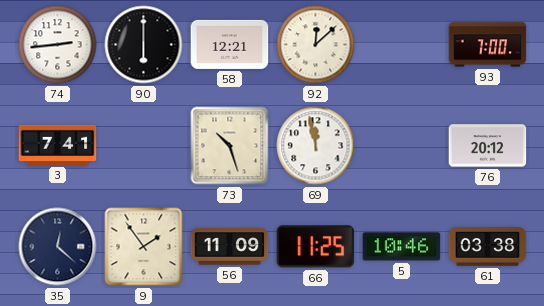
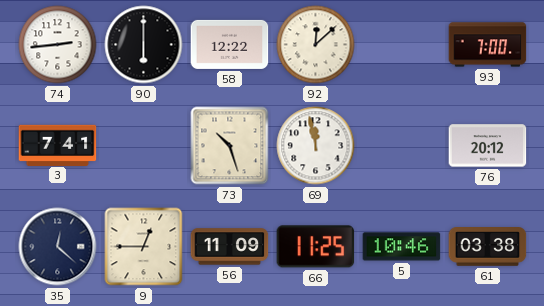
58: 12:21 -> 12:22 (230, 44)
9: 1:54 -> 12:45 (144, 247)
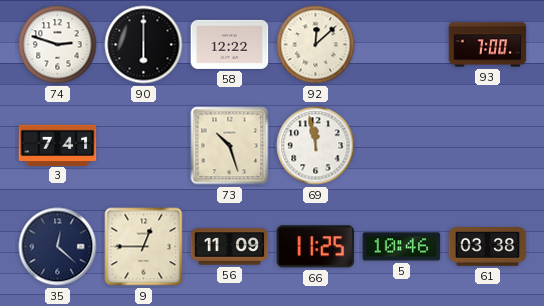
74: 2:44 -> 2:48 (58, 45)
76: 20:12 -> none (488, 146)
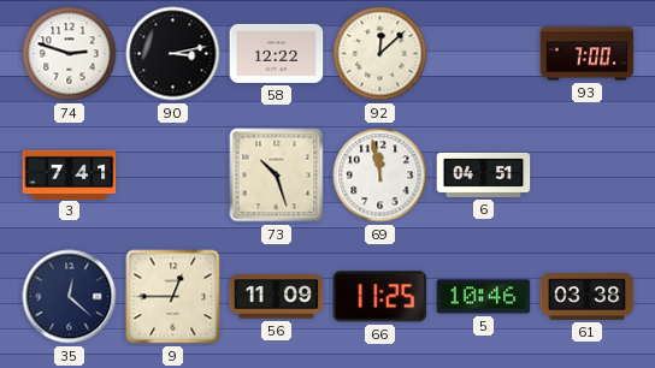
90: 6:00 -> 3:13 (173, 54)
6: none -> 04:51 (484, 174)
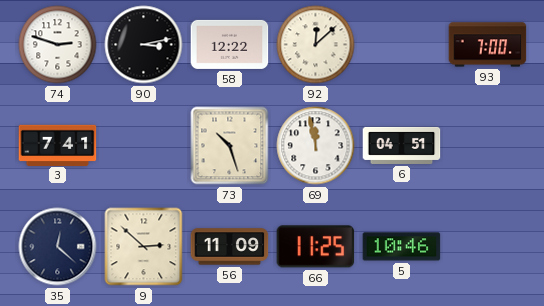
9: 12:45 -> 2:52 (144, 247)
61: 03:38 -> none (588, 297)
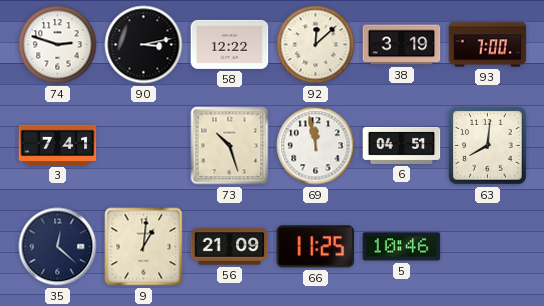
38: none -> 3:19 (402, 45)
63: none -> 8:01 (488, 146)
9: 2:52 -> 1:01 (144, 247)
56: 11:09 -> 21:09 (230, 247)
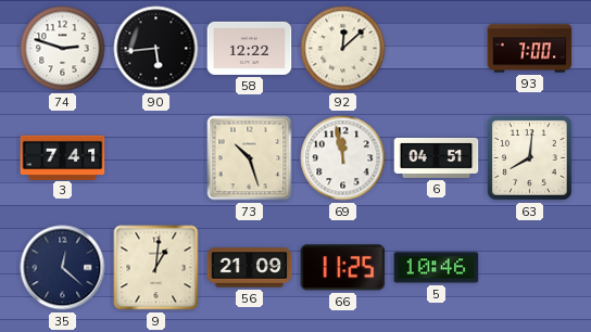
90: 3:13 -> 5:44 (156, 49)
38: 3:19 -> none (402, 45)
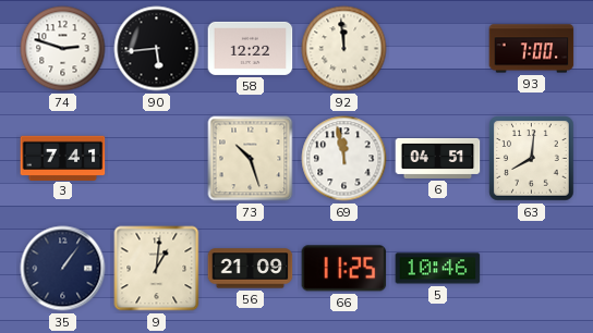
92: 12:08 -> 11:59 (344, 49)
35: 12:22 -> 1:06 (63, 269)
